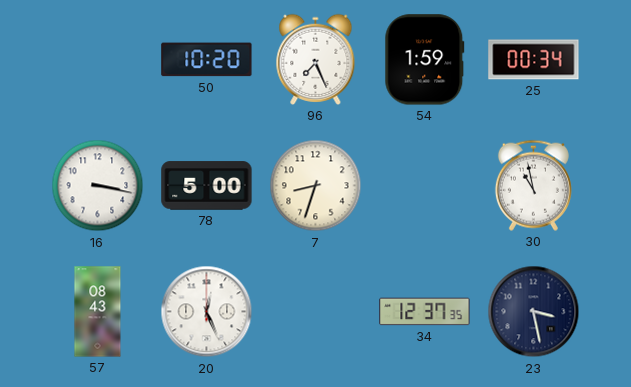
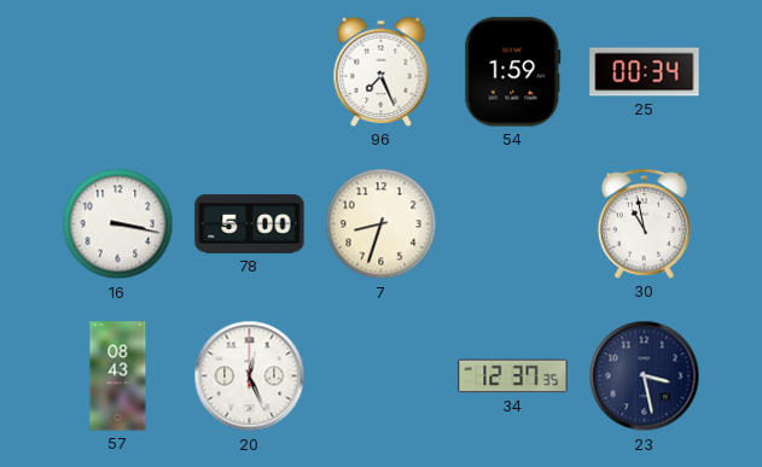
50: 10:20 -> none (207, 60)
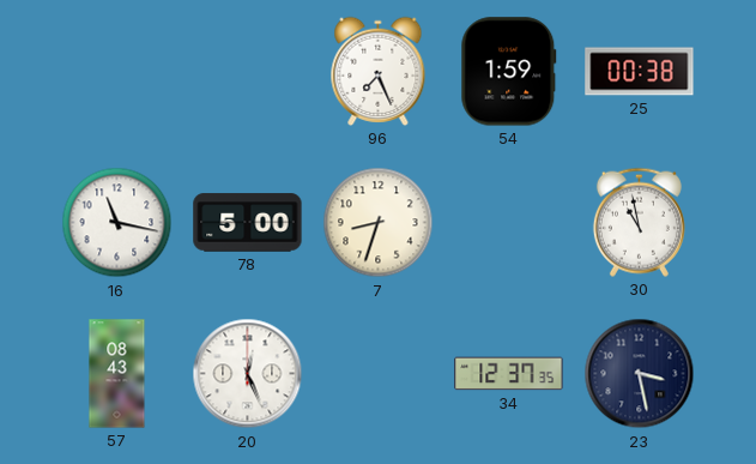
25: 00:34 -> 00:38 (640, 72)
16: 3:17 -> 11:17 (117, 223)
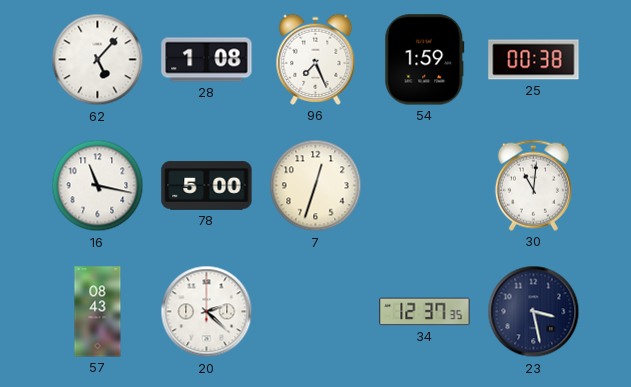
62: none -> 5:07 (98, 60)
28: none -> 1:08 (207, 60)
7: 8:33 -> 12:33 (316, 186)
30: 10:58 -> 11:01 (533, 185)
20: 12:26 -> 2:22 (207, 312)
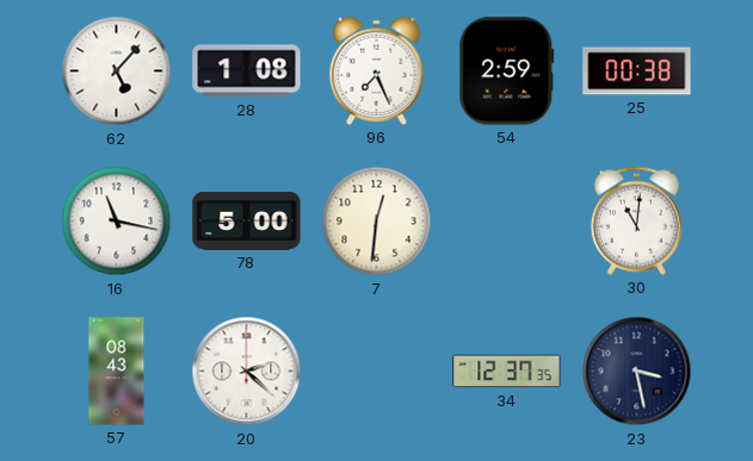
54: 1:59 -> 2:59 (507, 71)
7: 12:33 -> 12:31 (377, 222)
